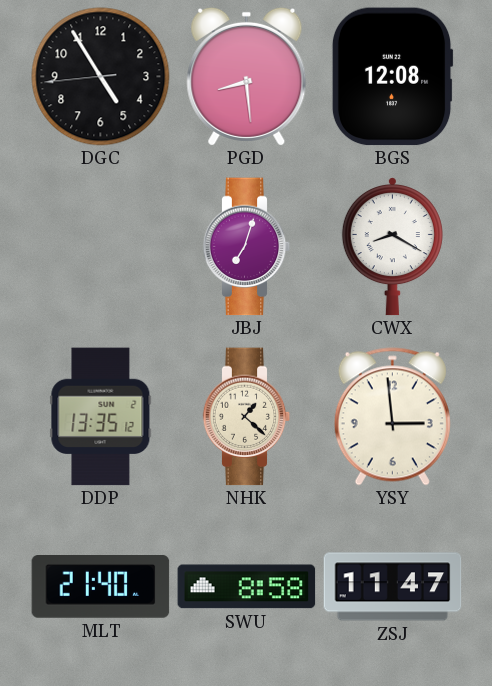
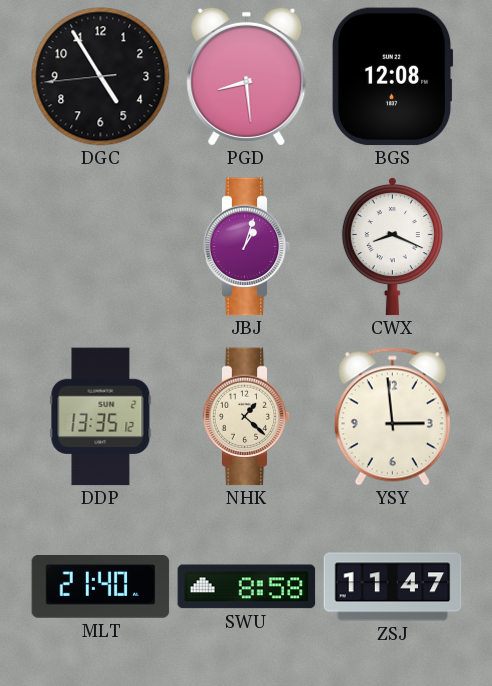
JBJ: 7:03 -> 1:03 (247, 247)
CWX: 8:20 -> 8:19 (392, 247)
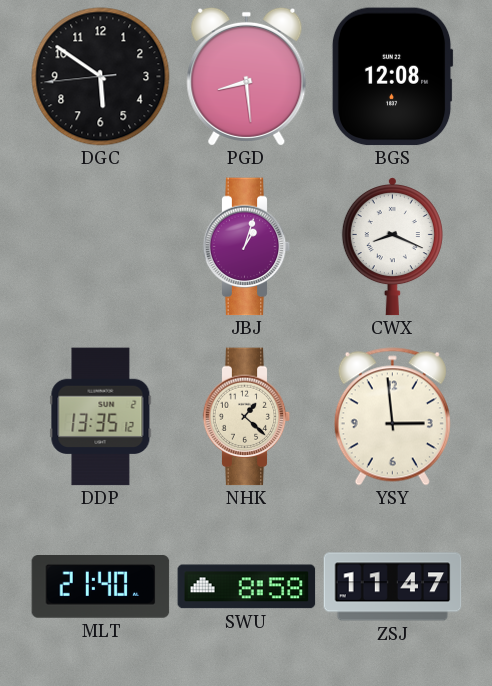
DGC: 4:54 -> 5:50 (101, 77)
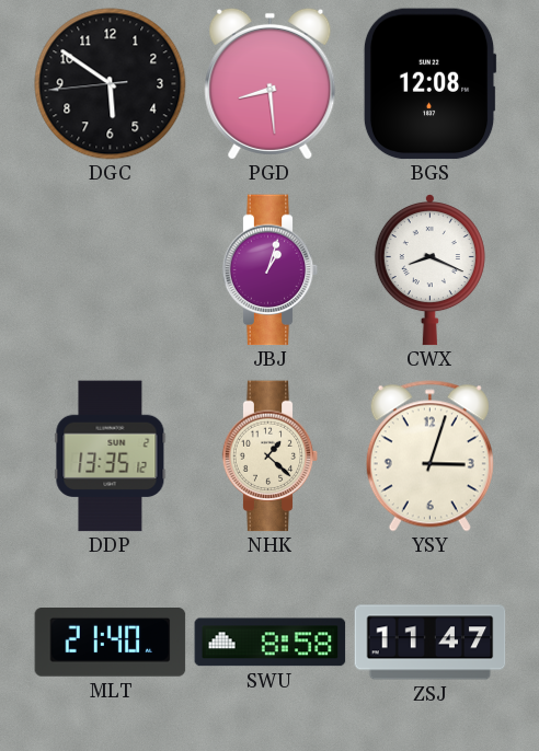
YSY: 2:59 -> 3:03 (429, 457)
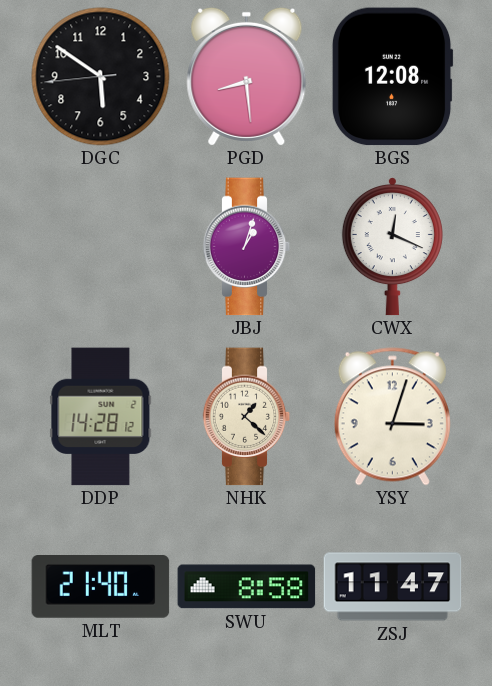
CWX: 8:19 -> 12:19 (392, 247)
DDP: 13:35 -> 14:28 (101, 417)
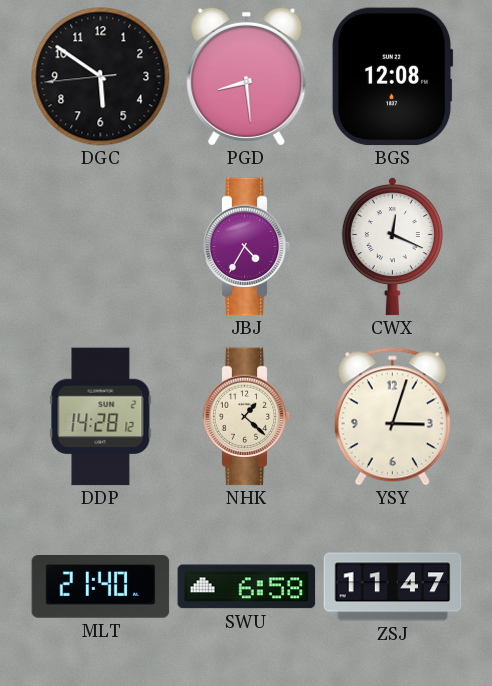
JBJ: 1:03 -> 4:35 (247, 247)
SWU: 8:58 -> 6:58 (247, 587)
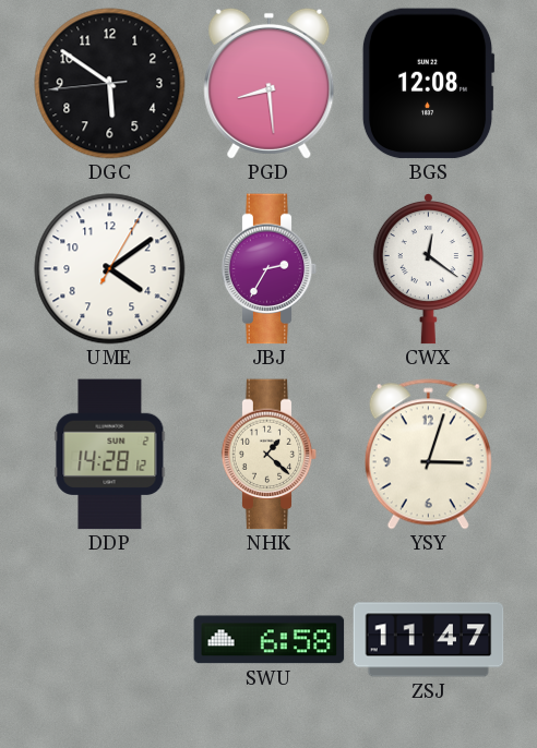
UME: none -> 4:09 (110, 269)
JBJ: 4:35 -> 2:35 (270, 269)
CWX: 12:19 -> 12:21 (428, 269)
MLT: 21:40 -> none (101, 587)
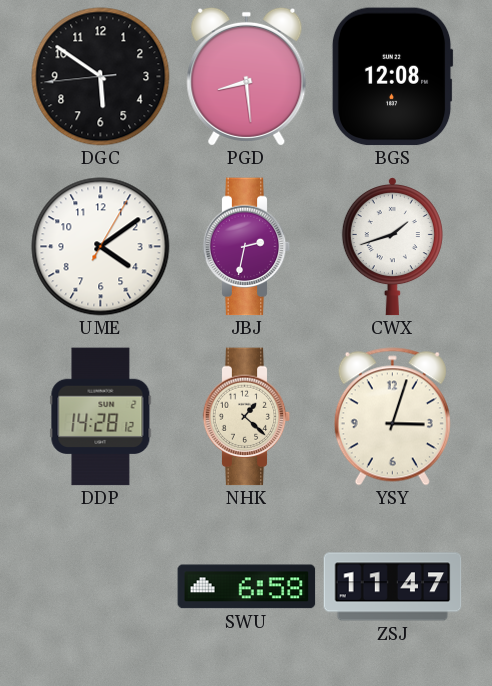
JBJ: 2:35 -> 2:32 (247, 247)
CWX: 12:21 -> 1:42 (392, 247)
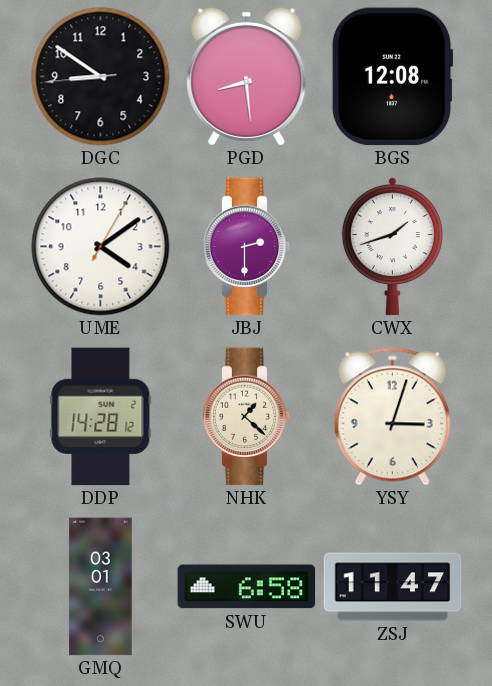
DGC: 5:50 -> 8:50 (101, 77)
JBJ: 2:32 -> 2:30 (247, 247)
GMQ: none -> 03:01 (101, 587)
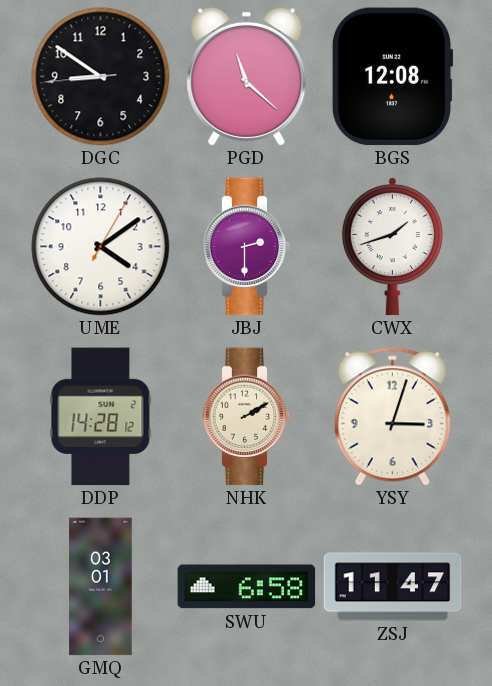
PGD: 8:29 -> 11:22 (247, 76)
NHK: 1:22 -> 2:10 (247, 417)
